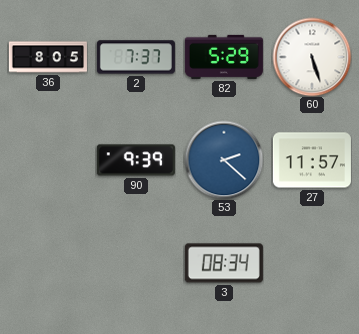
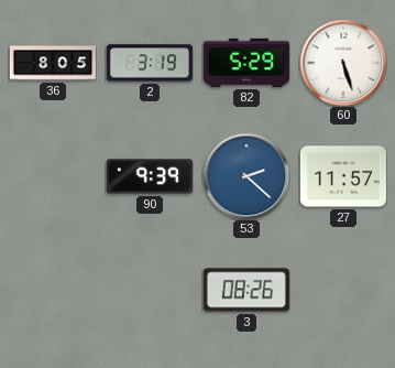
2: 7:37 -> 3:19 (150, 63)
3: 08:34 -> 08:26 (246, 290)
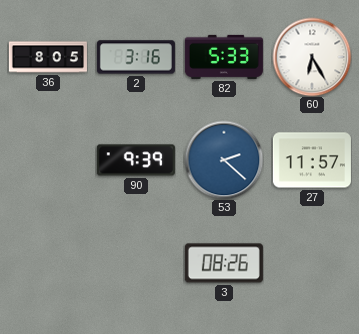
2: 3:19 -> 3:16 (136, 57)
82: 5:29 -> 5:33 (224, 57)
60: 5:27 -> 6:25 (312, 57)
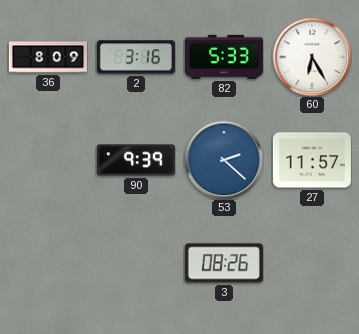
36: 8:05 -> 8:09 (48, 57)
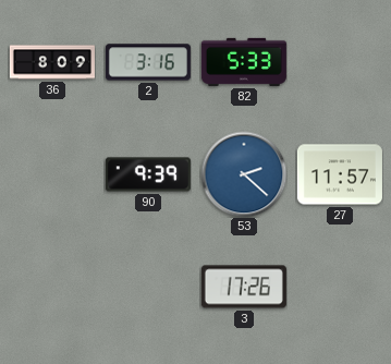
60: 6:25 -> none (312, 57)
3: 08:26 -> 17:26 (244, 287)
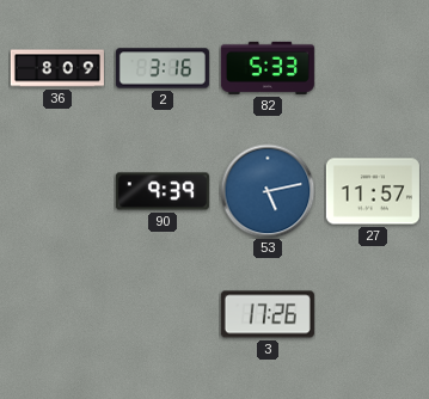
53: 2:22 -> 5:13 (268, 191)
